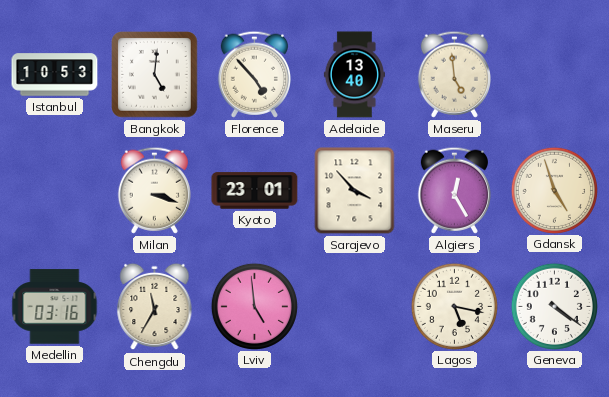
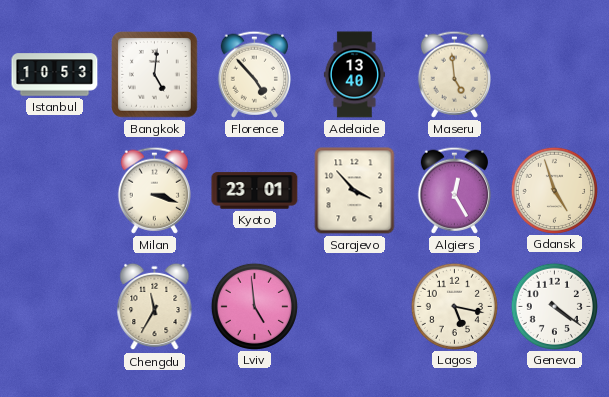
Medellin: 03:16 -> none (55, 307)
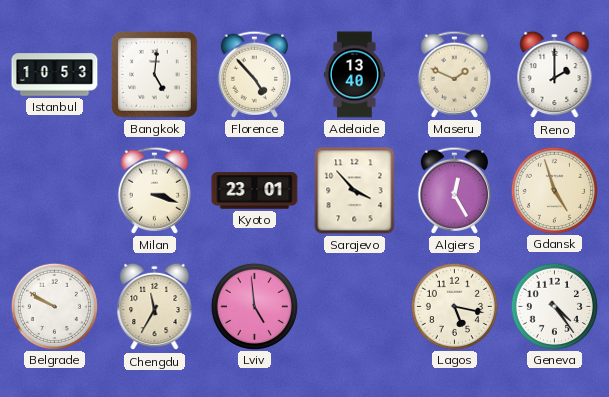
Maseru: 4:59 -> 1:49 (454, 74)
Reno: none -> 2:00 (555, 75)
Belgrade: none -> 9:50 (54, 306)
Geneva: 4:21 -> 4:24 (554, 306)
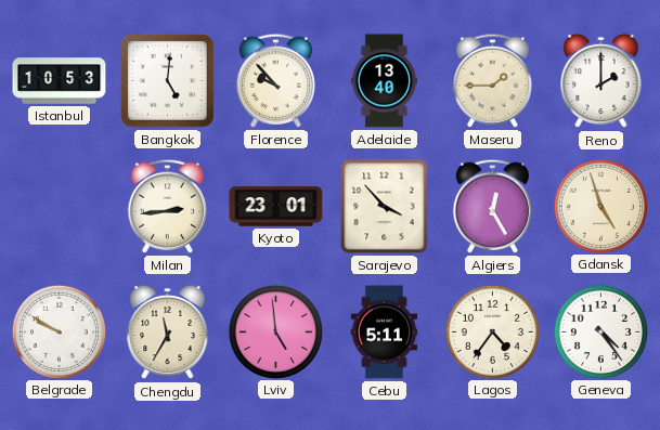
Florence: 4:53 -> 9:53 (275, 80)
Maseru: 1:49 -> 1:45 (492, 80)
Milan: 3:18 -> 2:44 (167, 206)
Cebu: none -> 5:11 (385, 333)
Lagos: 5:17 -> 4:36 (492, 331)
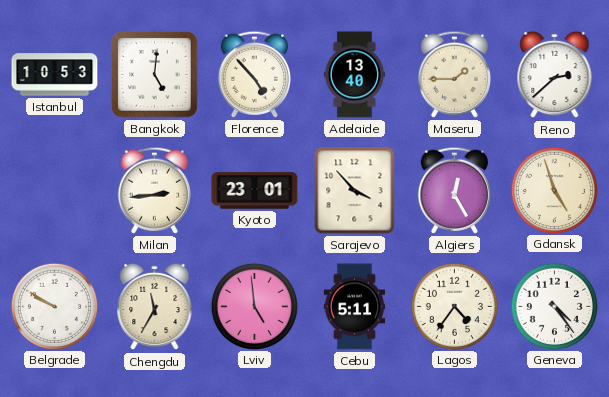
Florence: 9:53 -> 4:53 (254, 74)
Reno: 2:00 -> 2:38 (555, 75)
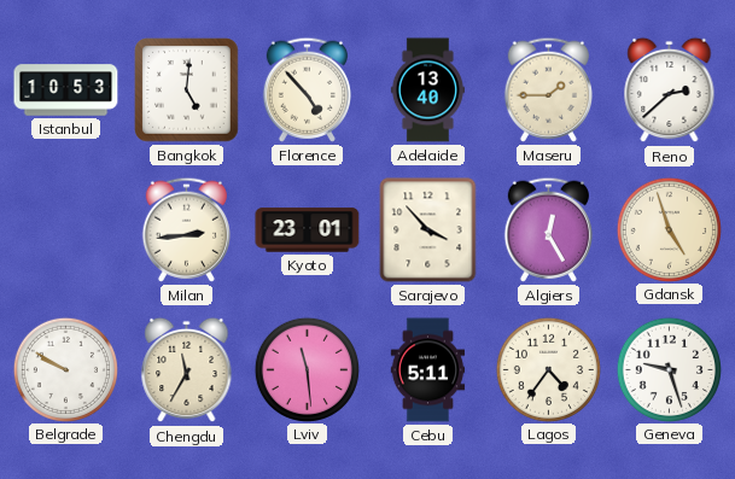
Lviv: 4:59 -> 11:29 (307, 369)
Geneva: 4:24 -> 9:27 (669, 369)
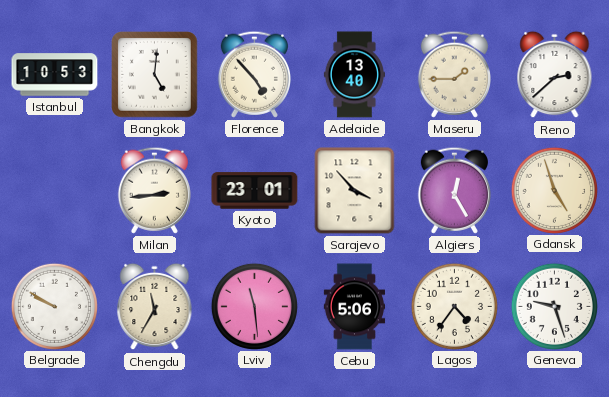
Cebu: 5:11 -> 5:06 (355, 307)
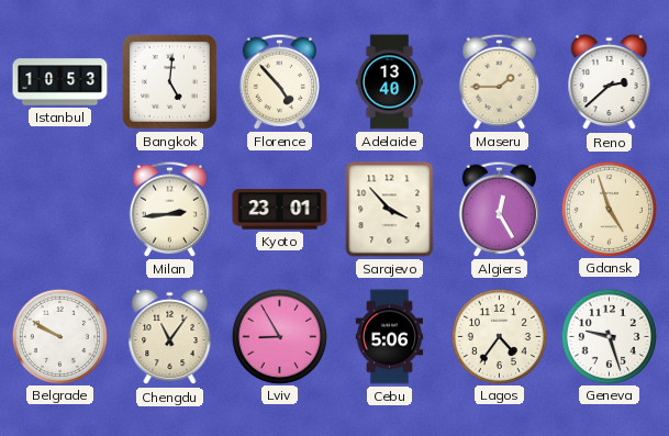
Chengdu: 11:35 -> 11:06 (170, 337)
Lviv: 11:29 -> 8:55 (279, 336)
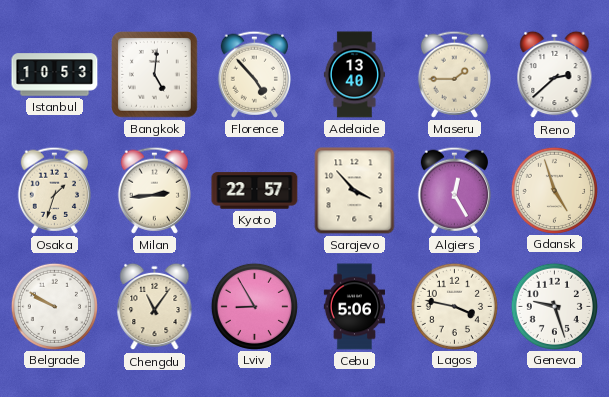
Osaka: none -> 1:33 (54, 190)
Kyoto: 23:01 -> 22:57 (255, 191)
Lagos: 4:36 -> 3:47 (454, 306)
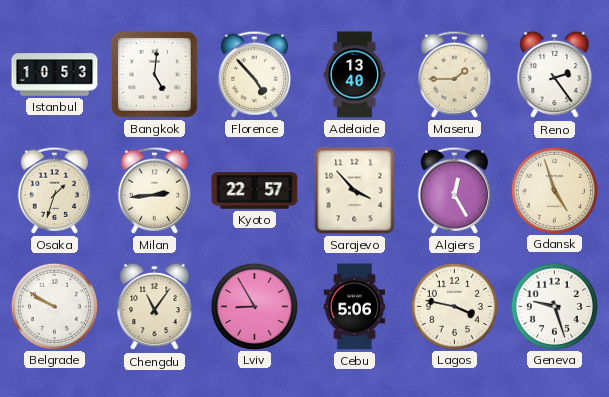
Reno: 2:38 -> 2:24 (555, 75)
